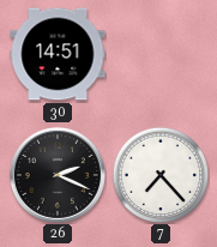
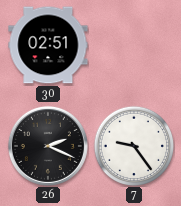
30: 14:51 -> 02:51 (48, 45)
7: 7:23 -> 9:24 (134, 146)
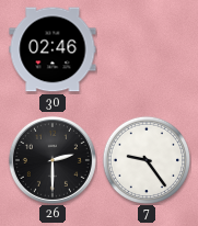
30: 02:51 -> 02:46 (53, 49)
26: 2:19 -> 2:30 (53, 160)
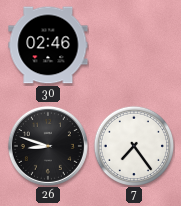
26: 2:30 -> 8:48 (48, 146)
7: 9:24 -> 7:24 (134, 146)
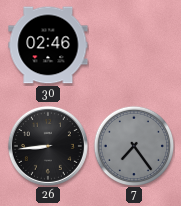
26: 8:48 -> 8:44 (48, 146)
7 dial: white -> grey (134, 146)
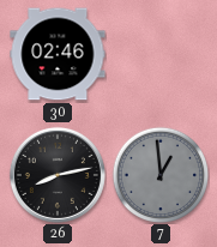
26: 8:44 -> 8:13 (58, 175)
7: 7:24 -> 12:59 (161, 175)
